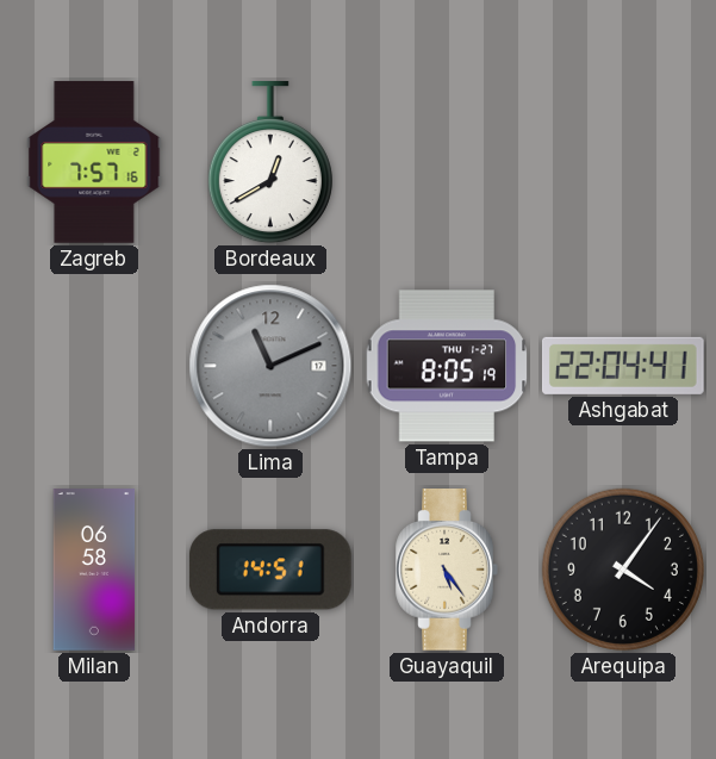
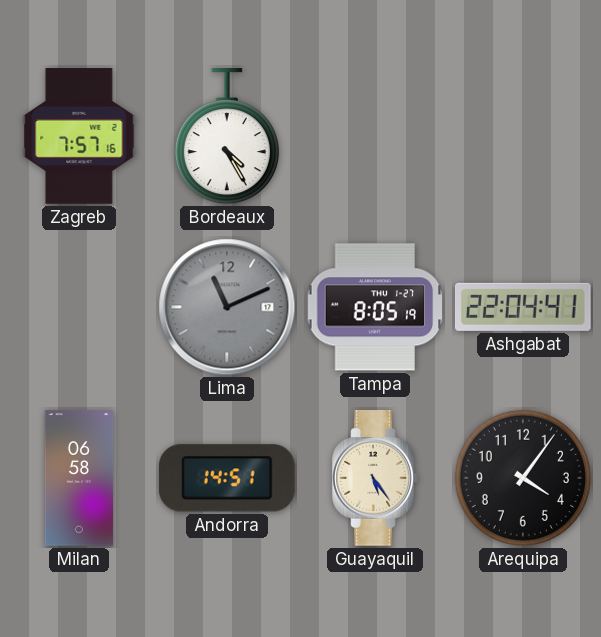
Bordeaux: 12:40 -> 4:25 (227, 137)
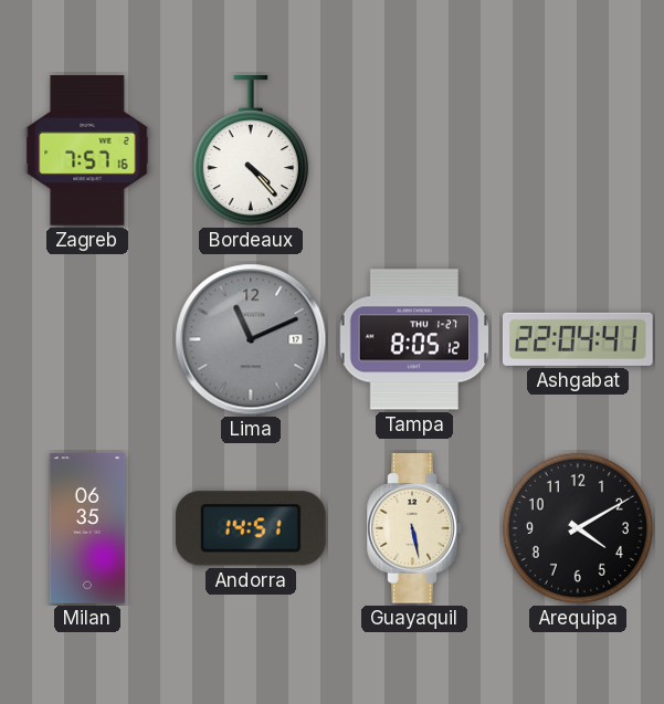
Bordeaux: 4:25 -> 4:23 (251, 151)
Tampa: 8:05:19 -> 8:05:12 (414, 339)
Milan: 06:58 -> 06:35 (87, 528)
Guayaquil: 5:24 -> 5:28 (414, 528)
Arequipa: 4:06 -> 4:10 (578, 528)
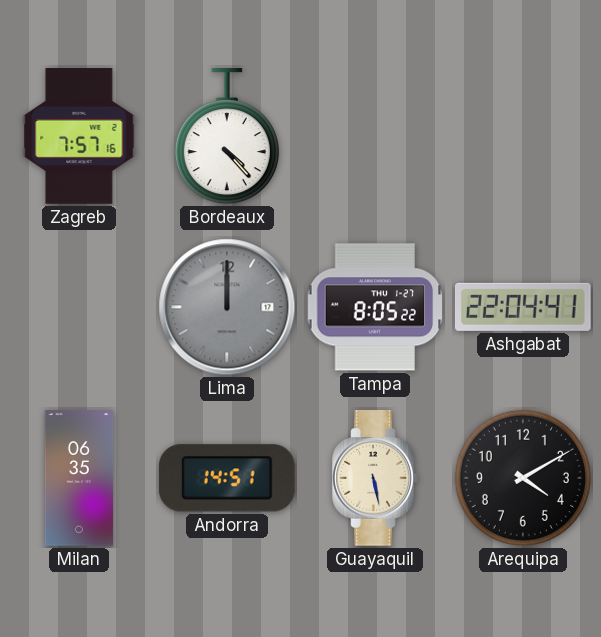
Lima: 11:11 -> 12:00 (227, 307)
Tampa: 8:05:12 -> 8:05:22 (375, 307)
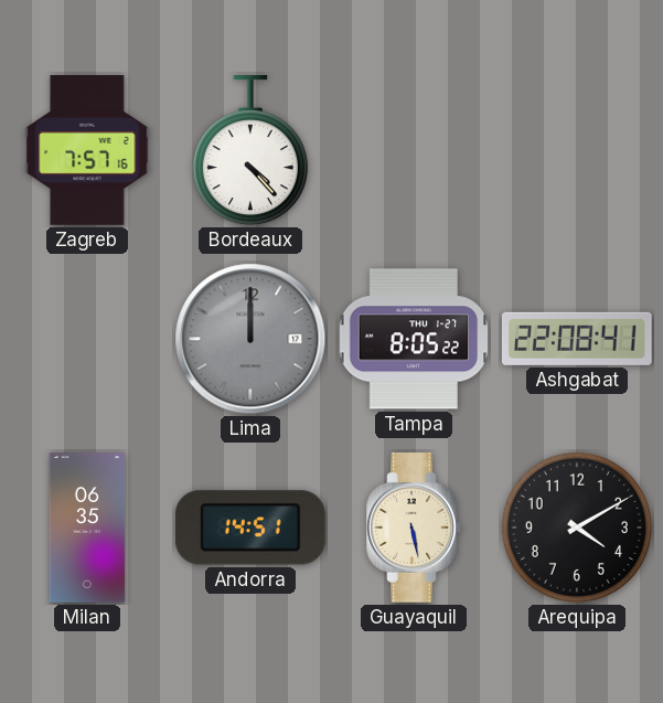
Ashgabat: 22:04 -> 22:08 (577, 339)
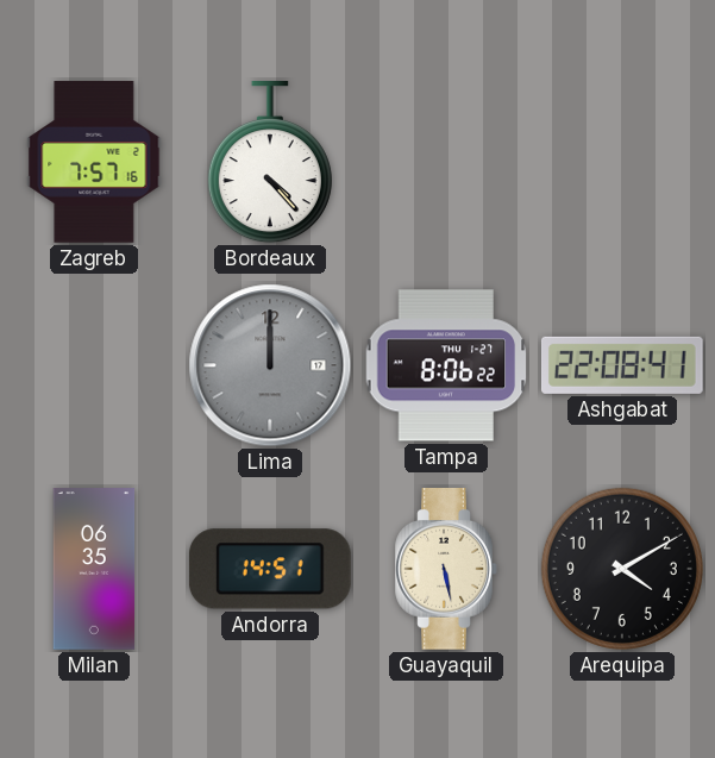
Tampa: 8:05 -> 8:06 (446, 365)
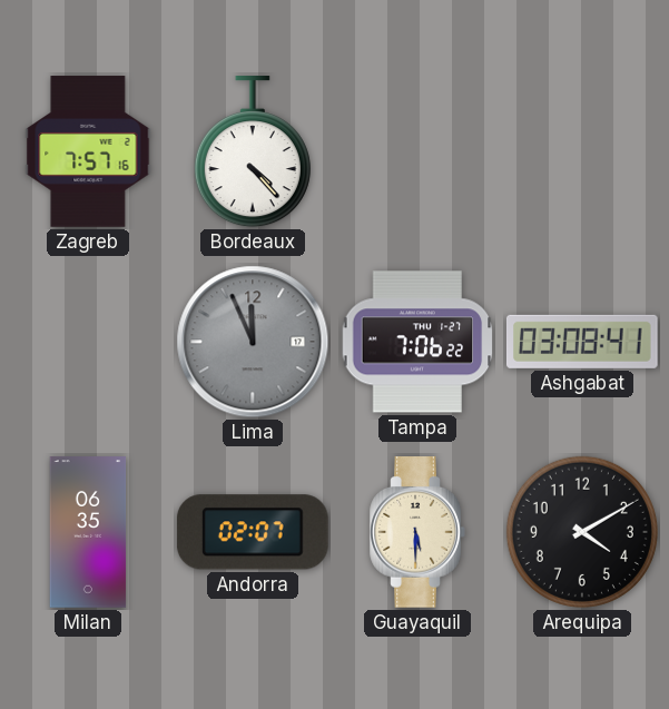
Lima: 12:00 -> 11:56 (253, 342)
Tampa: 8:06 -> 7:06 (417, 342)
Ashgabat: 22:08 -> 03:08 (582, 342)
Andorra: 14:51 -> 02:07 (253, 532)
Guayaquil: 5:28 -> 5:30 (417, 532)
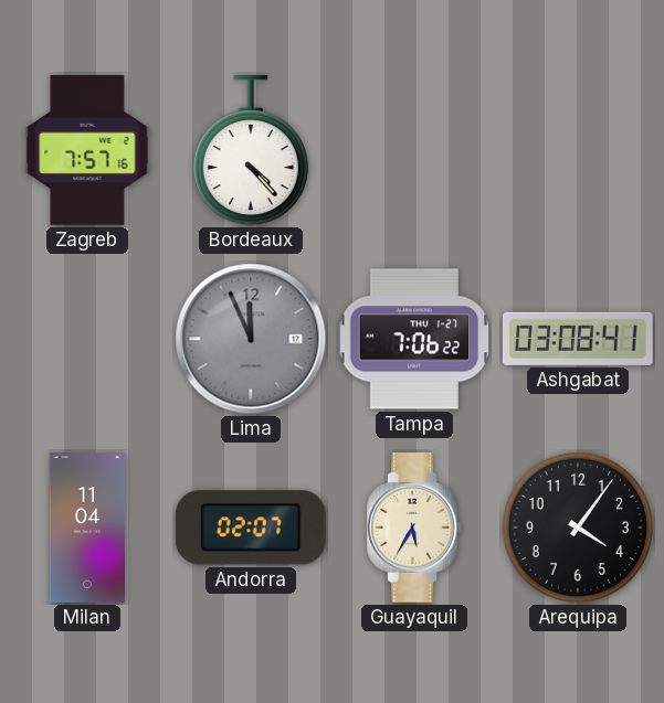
Milan: 06:35 -> 11:04 (87, 528)
Guayaquil: 5:30 -> 5:35 (414, 528)
Arequipa: 4:10 -> 4:06 (578, 528)
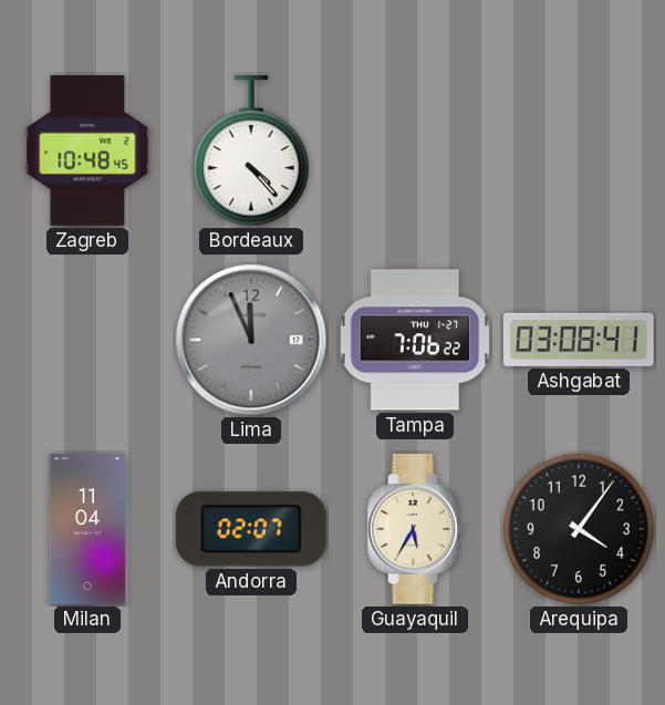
Zagreb: 7:57 -> 10:48 (87, 151)
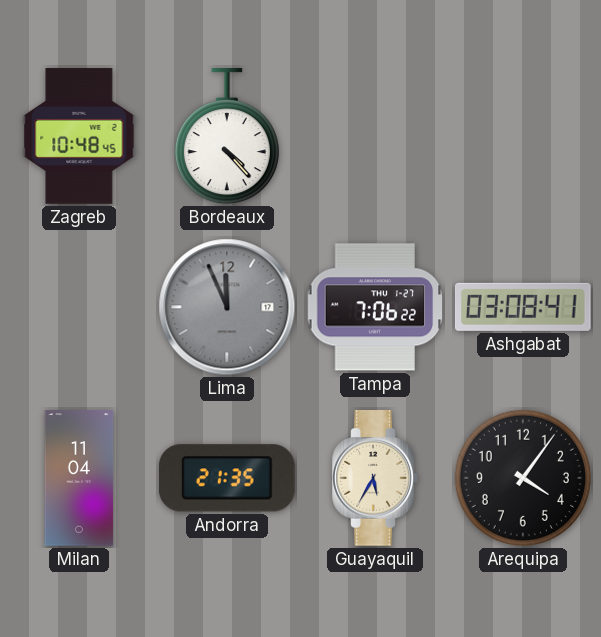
Andorra: 02:07 -> 21:35 (227, 478)
